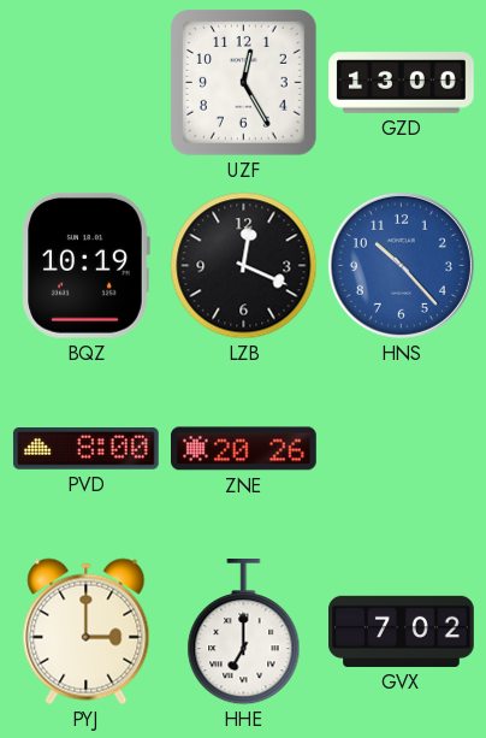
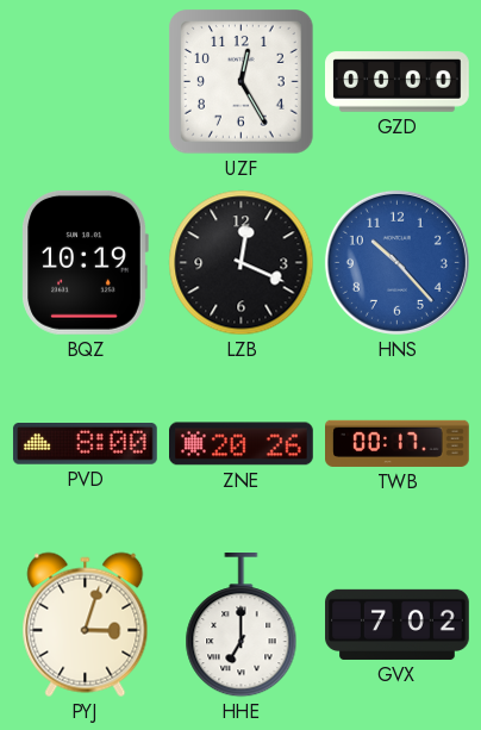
GZD: 13:00 -> 00:00 (398, 82)
TWB: none -> 00:17 (398, 443)
PYJ: 3:00 -> 3:03 (86, 625)
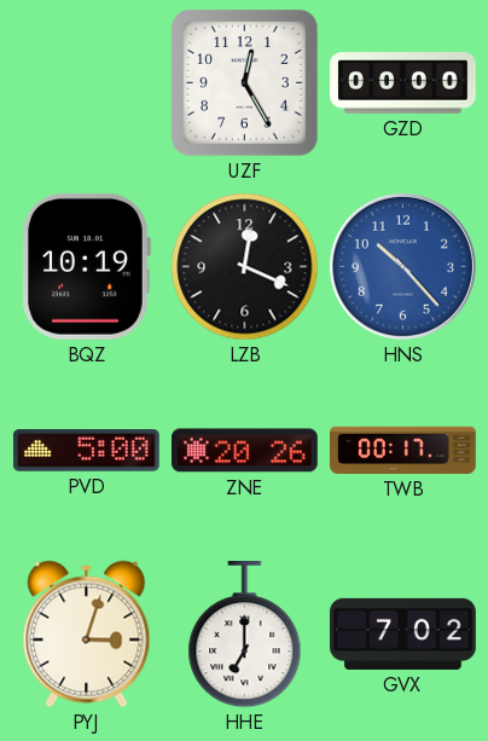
PVD: 8:00 -> 5:00 (86, 451)
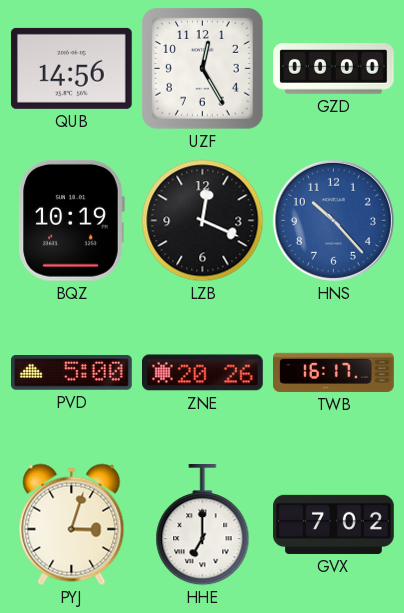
QUB: none -> 14:56 (71, 68)
TWB: 00:17 -> 16:17 (334, 372)
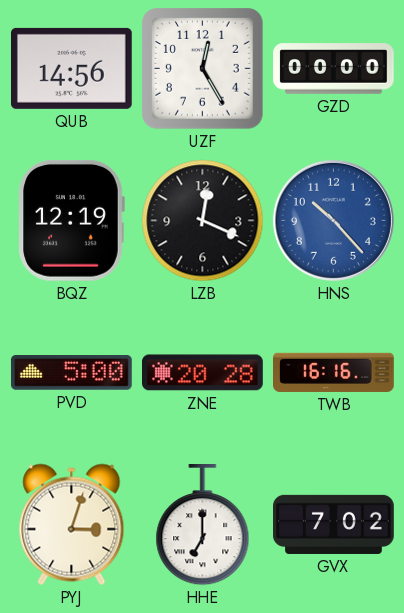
BQZ: 10:19 -> 12:19 (71, 220)
ZNE: 20:26 -> 20:28 (203, 373)
TWB: 16:17 -> 16:16 (334, 372)
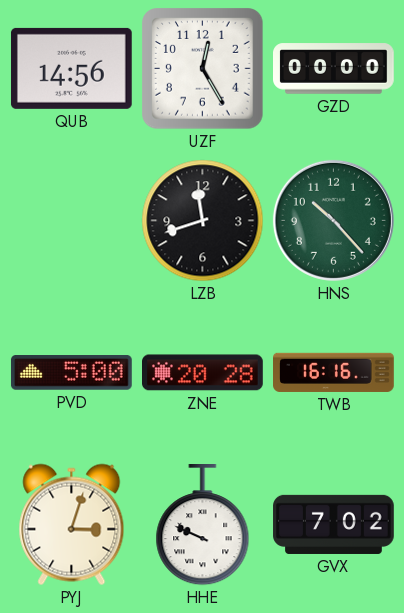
BQZ: 12:19 -> none (71, 220)
LZB: 12:19 -> 11:42 (203, 221)
HNS dial: blue -> green (333, 220)
HHE: 7:00 -> 9:49 (203, 526)
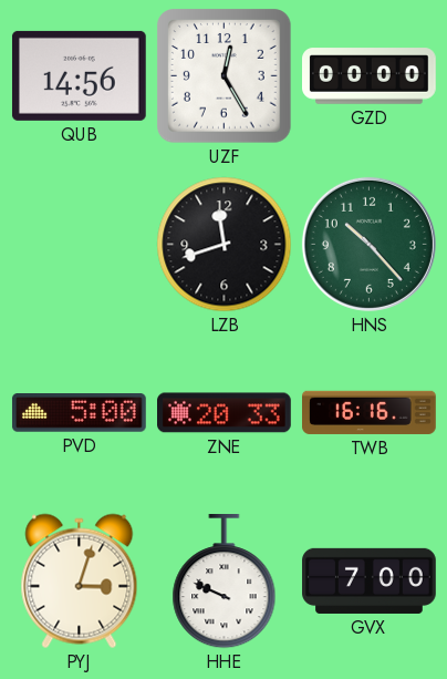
ZNE: 20:28 -> 20:33 (225, 413)
GVX: 7:02 -> 7:00 (370, 580)
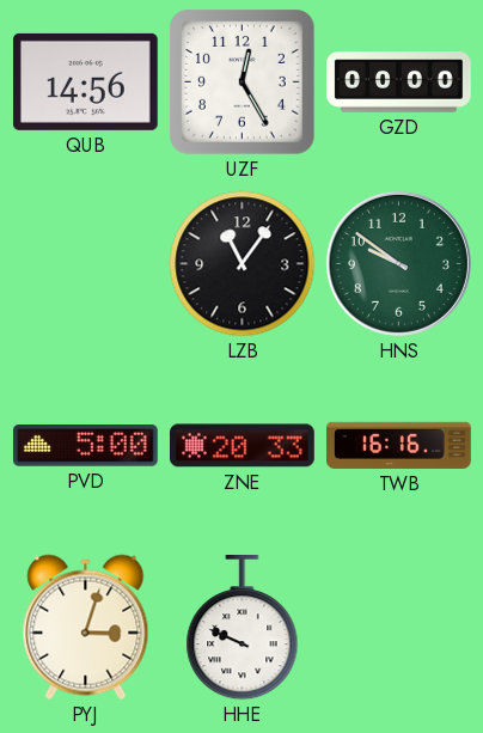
LZB: 11:42 -> 11:06 (243, 264)
HNS: 10:23 -> 9:51 (398, 263)
GVX: 7:00 -> none (370, 580)
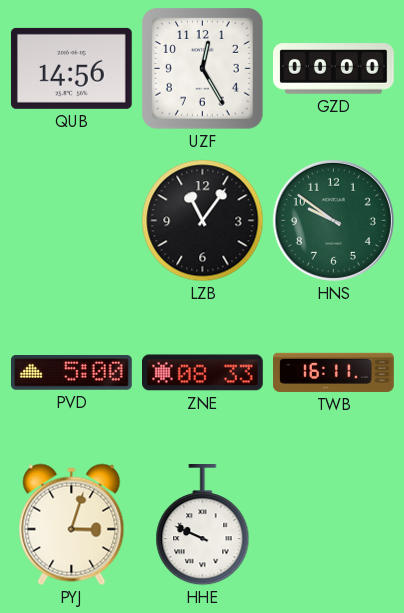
ZNE: 20:33 -> 08:33 (203, 373)
TWB: 16:16 -> 16:11 (334, 372)
